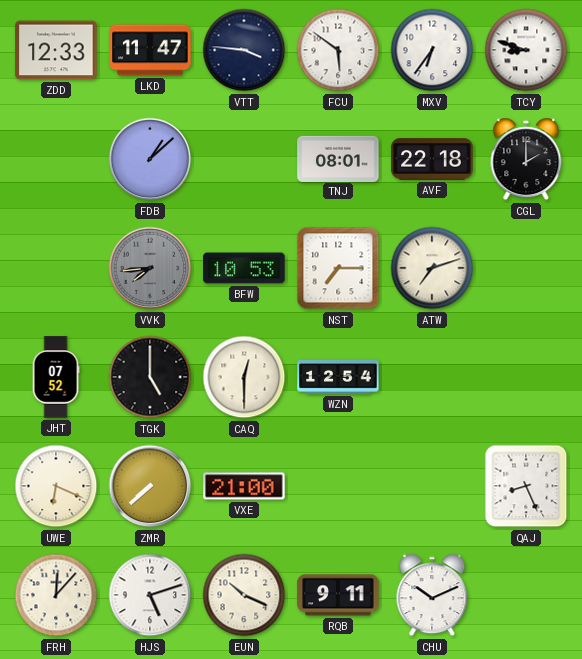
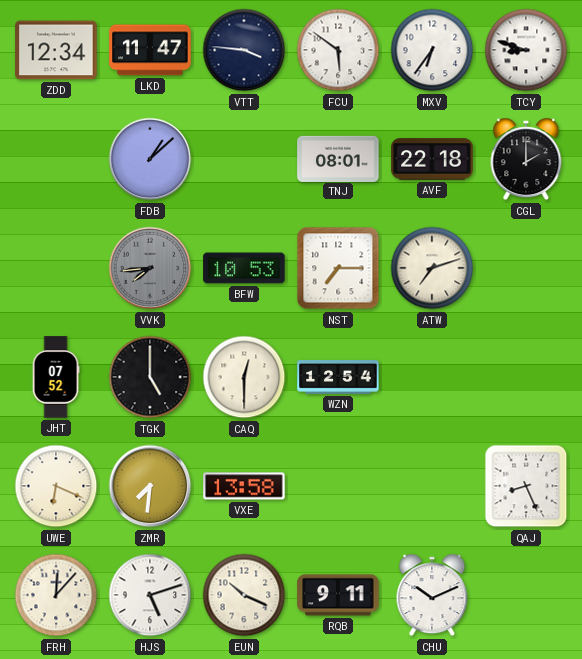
ZDD: 12:33 -> 12:34 (56, 50)
ZMR: 7:38 -> 7:31 (150, 486)
VXE: 21:00 -> 13:58 (244, 486)
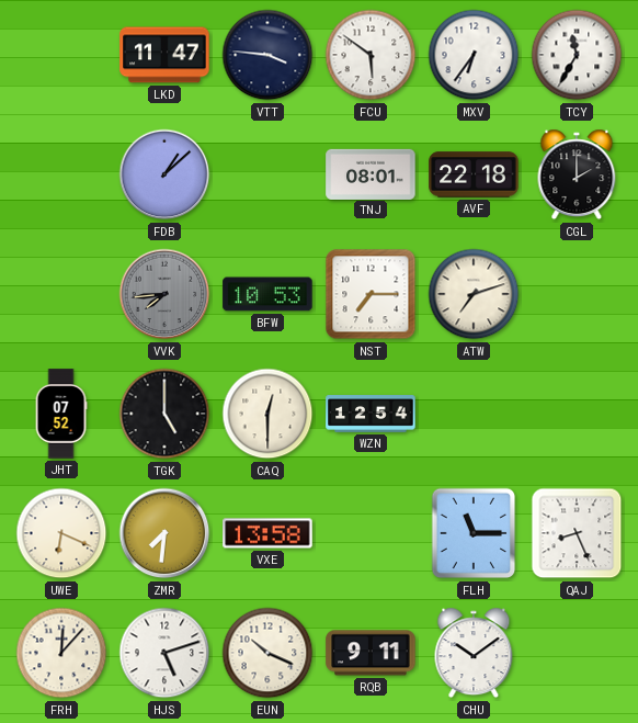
ZDD: 12:34 -> none (56, 50)
TCY: 8:48 -> 11:35 (577, 55)
FLH: none -> 11:15 (474, 533)
CHU: 10:11 -> 10:09 (474, 653)
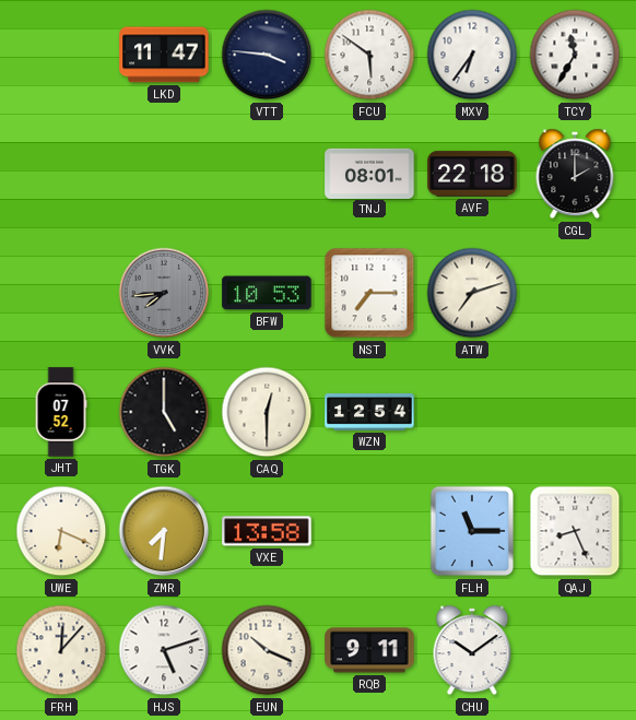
FDB: 1:08 -> none (164, 174)
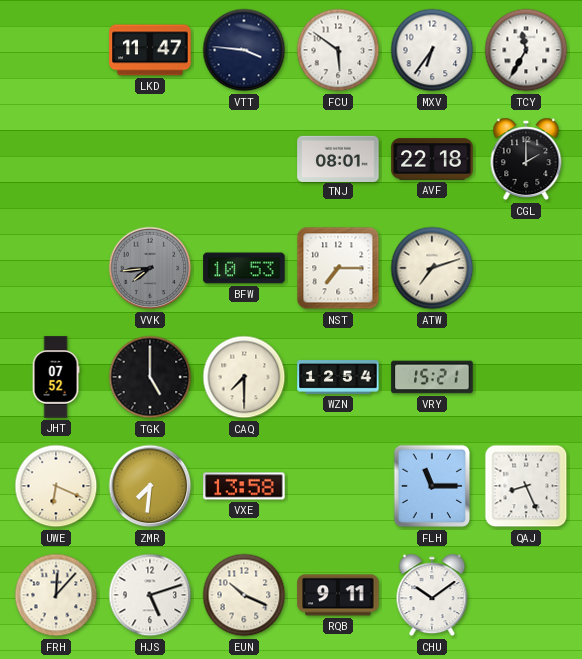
CAQ: 12:30 -> 7:30 (244, 377)
VRY: none -> 15:21 (432, 377)
